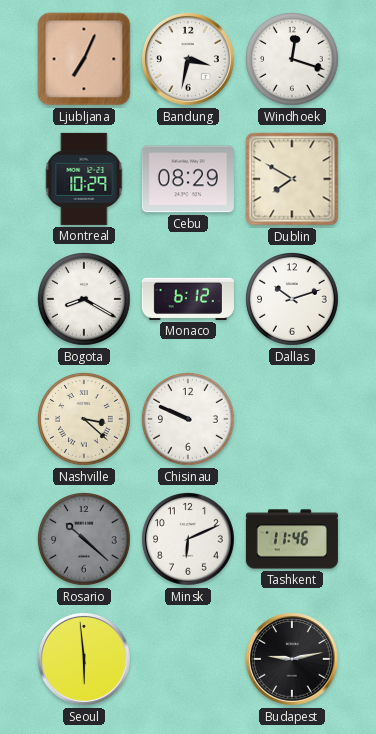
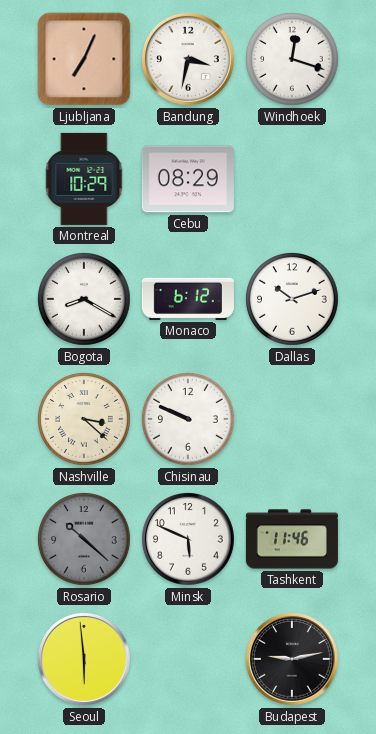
Dublin: 7:50 -> none (292, 179)
Minsk: 6:11 -> 5:49 (188, 539)
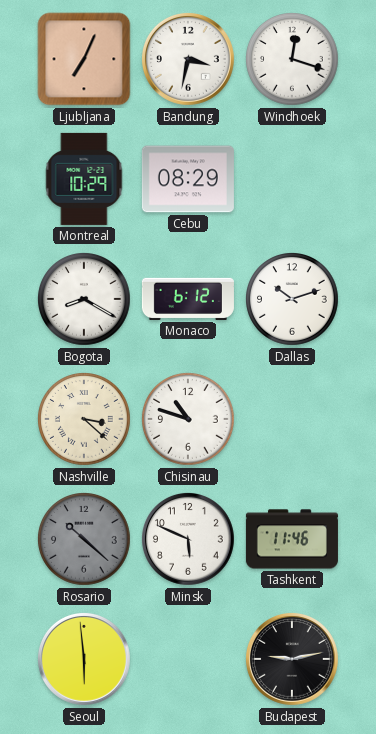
Chisinau: 9:49 -> 10:48 (189, 420)
